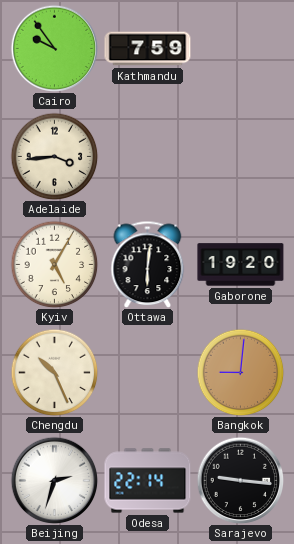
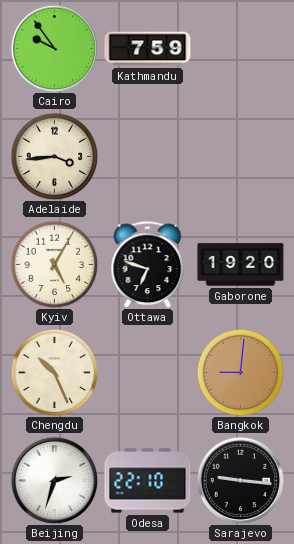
Ottawa: 6:01 -> 6:48 (148, 264)
Odesa: 22:14 -> 22:10 (148, 481)
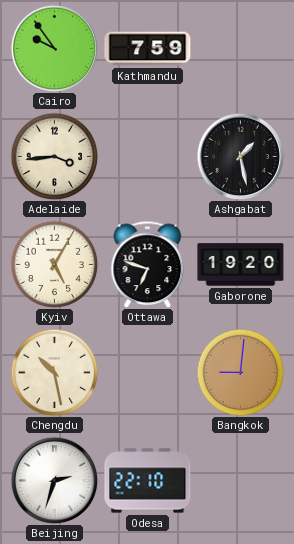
Ashgabat: none -> 1:28 (240, 156)
Chengdu: 10:26 -> 10:28 (54, 372)
Sarajevo: 9:16 -> none (240, 480)
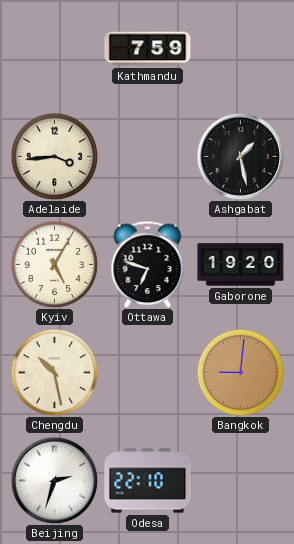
Cairo: 9:54 -> none (54, 48)
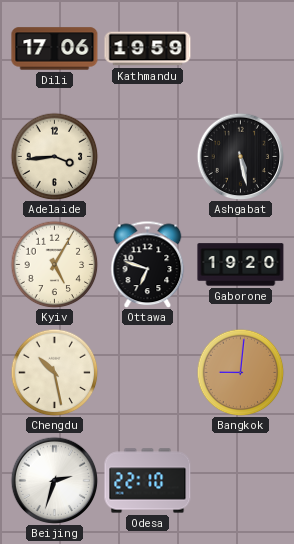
Dili: none -> 17:06 (55, 49)
Kathmandu: 7:59 -> 19:59 (148, 49)
Ashgabat: 1:28 -> 5:28 (240, 156)
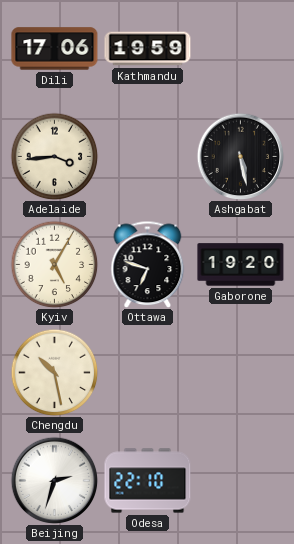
Bangkok: 9:01 -> none (240, 372)
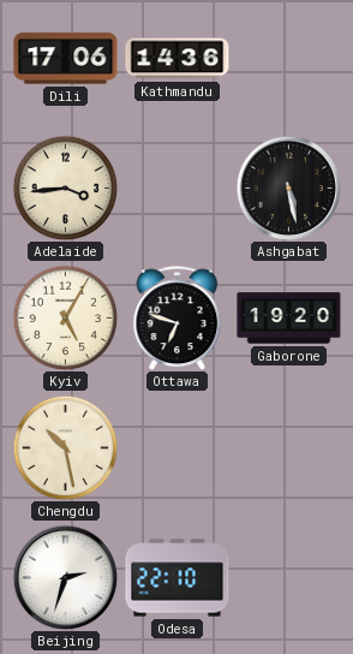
Kathmandu: 19:59 -> 14:36 (178, 59)
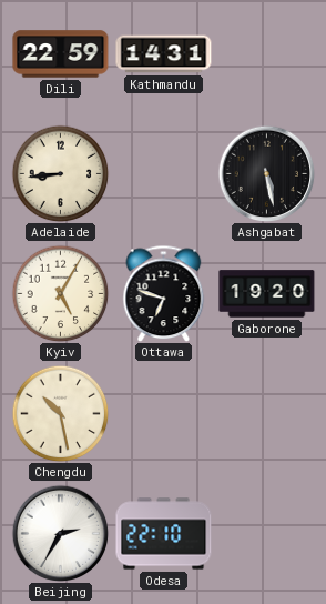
Dili: 17:06 -> 22:59 (61, 54)
Kathmandu: 14:36 -> 14:31 (164, 54)
Adelaide: 3:44 -> 8:44 (60, 173)
Beijing: 2:33 -> 2:35 (60, 533)
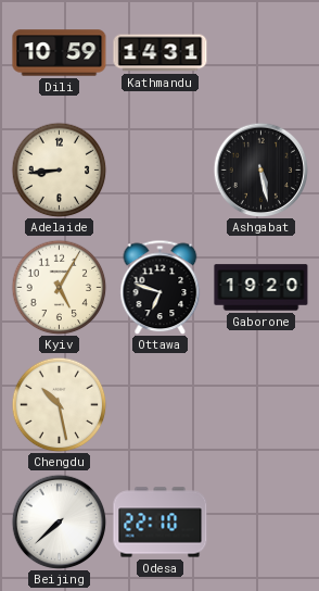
Dili: 22:59 -> 10:59 (60, 53)
Beijing: 2:35 -> 7:38 (59, 521)
